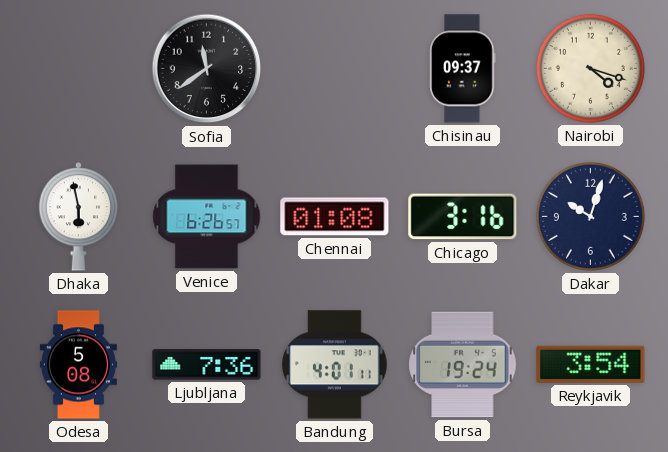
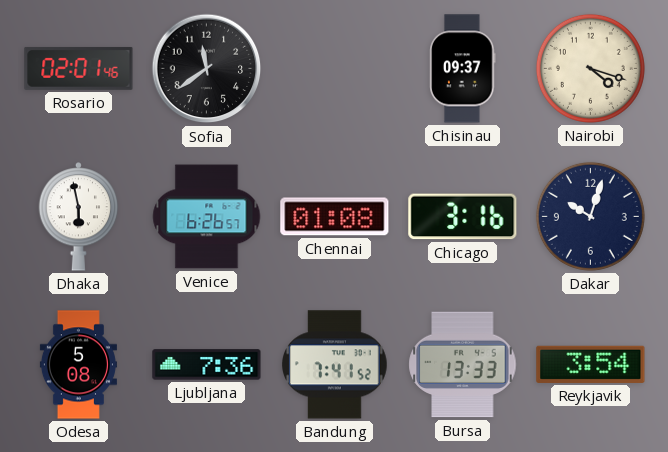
Rosario: none -> 02:01 (79, 69)
Bandung: 4:01 -> 7:41 (335, 365)
Bursa: 19:24 -> 13:33 (463, 365)
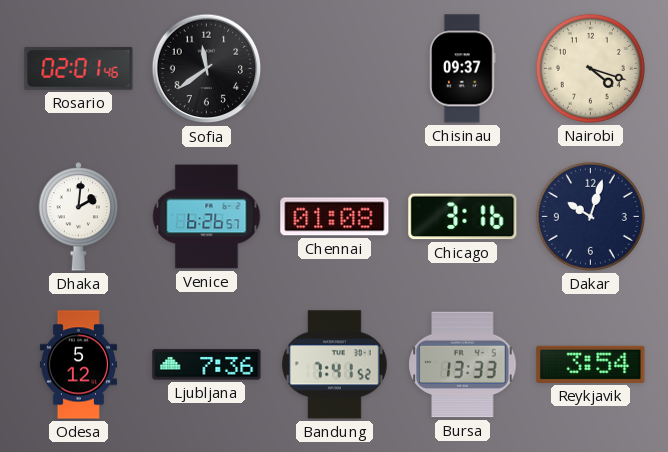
Dhaka: 5:58 -> 2:01 (79, 217)
Odesa: 5:08 -> 5:12 (78, 365)
